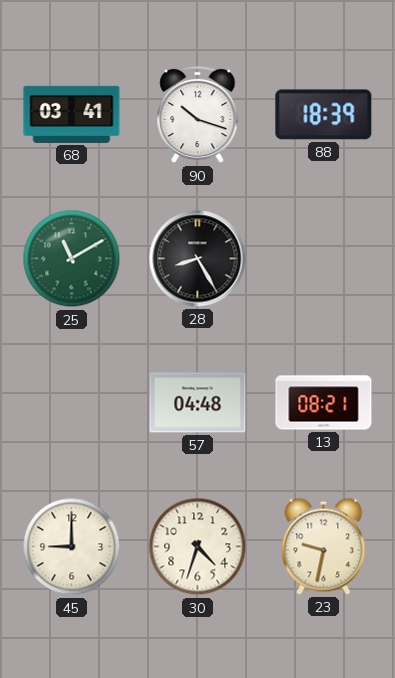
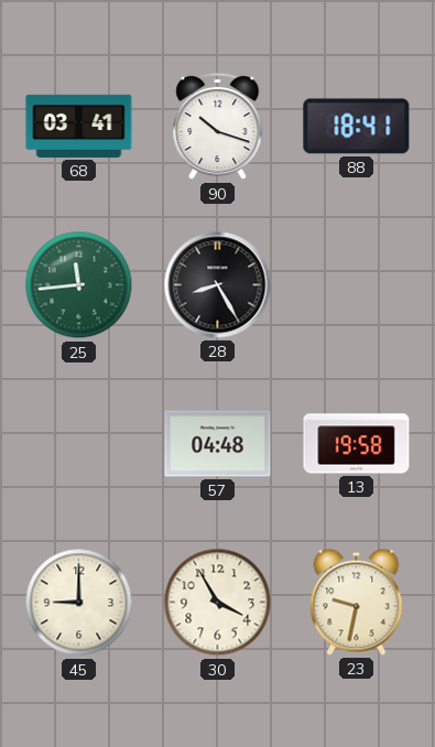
88: 18:39 -> 18:41 (357, 127)
25: 11:10 -> 11:44 (79, 285)
13: 08:21 -> 19:58 (357, 444)
30: 4:33 -> 3:55 (218, 603)
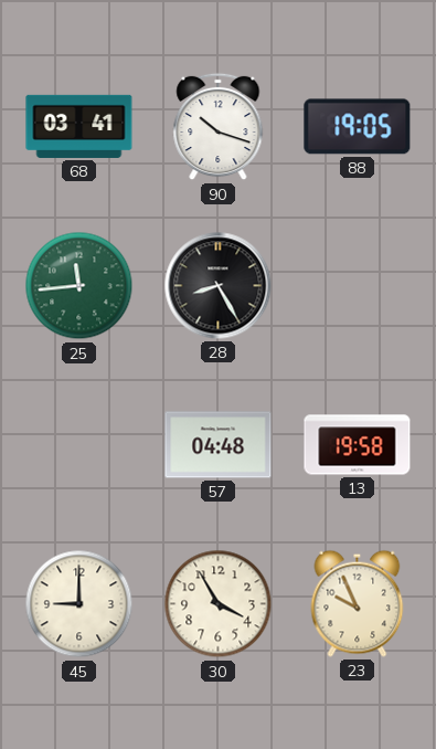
88: 18:41 -> 19:05 (358, 127)
23: 9:32 -> 9:56 (358, 603)
